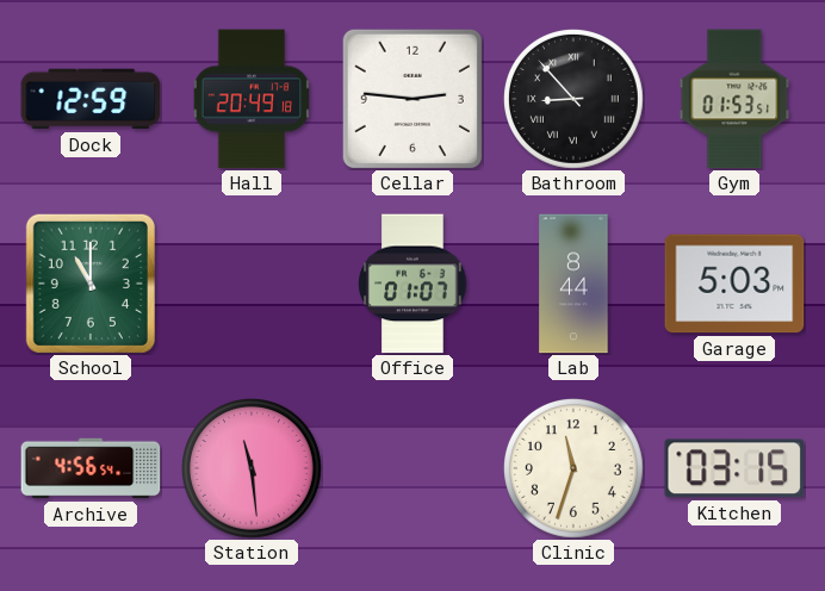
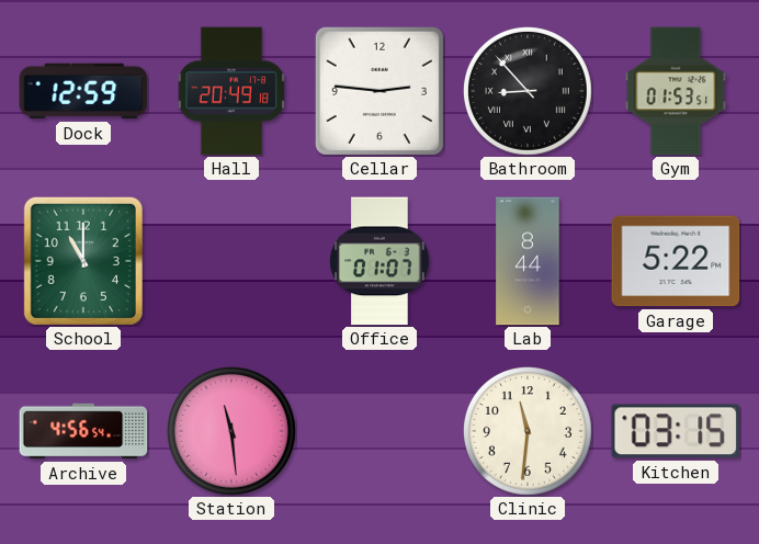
Garage: 5:03 -> 5:22 (676, 261)
Clinic: 11:33 -> 11:31 (529, 432)
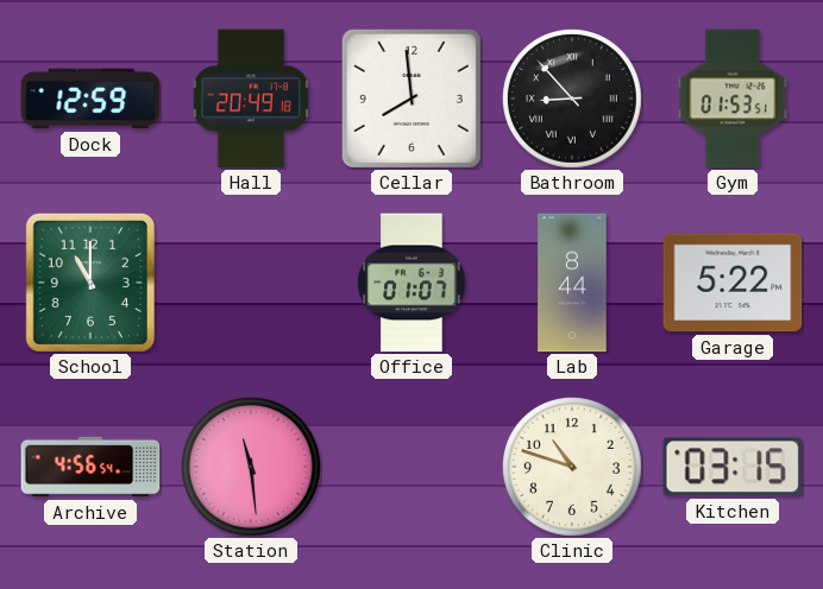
Cellar: 2:46 -> 7:59 (411, 99)
Clinic: 11:31 -> 10:48 (573, 468)
